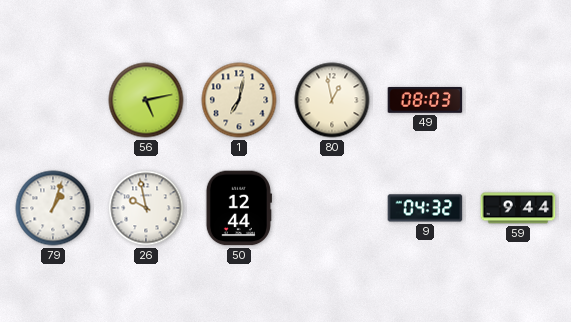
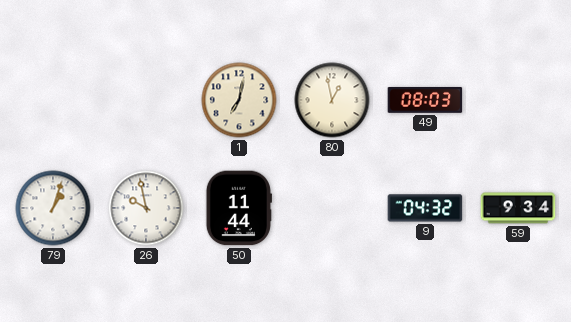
56: 5:13 -> none (146, 100)
50: 12:44 -> 11:44 (239, 208)
59: 9:44 -> 9:34 (518, 208)
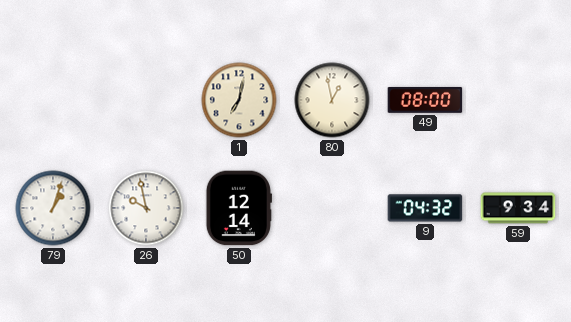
49: 08:03 -> 08:00 (425, 100)
50: 11:44 -> 12:14 (239, 208)
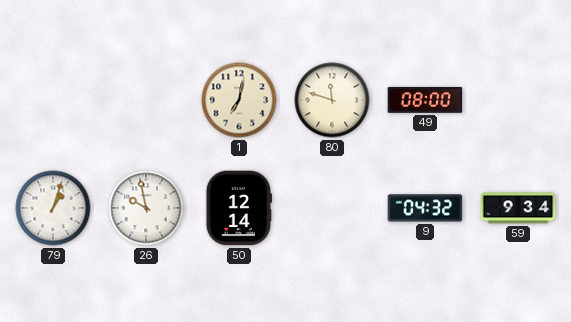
80: 12:58 -> 11:48 (332, 100)
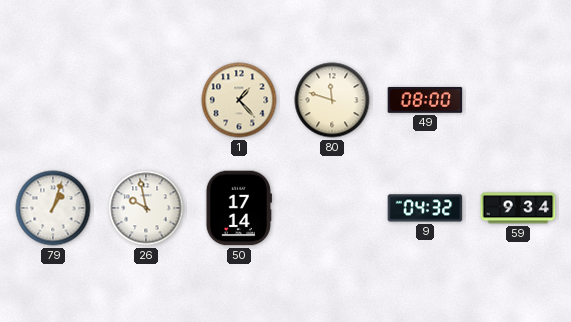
1: 7:02 -> 1:23 (239, 100)
50: 12:14 -> 17:14 (239, 208)
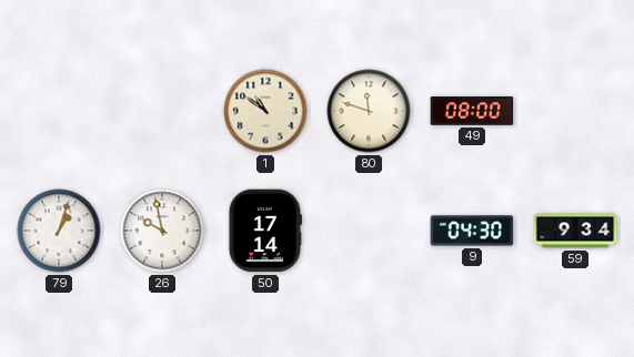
1: 1:23 -> 10:51 (265, 111)
9: 04:32 -> 04:30 (472, 231)
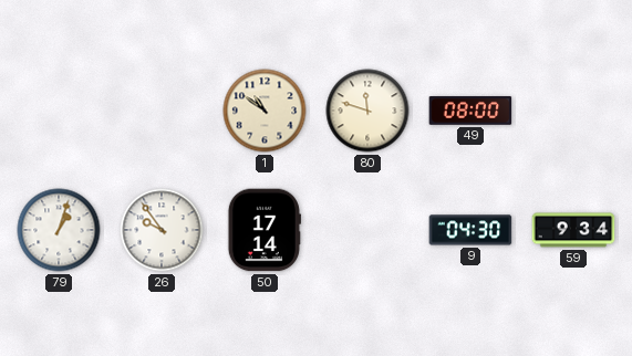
26: 9:58 -> 9:54 (162, 230)
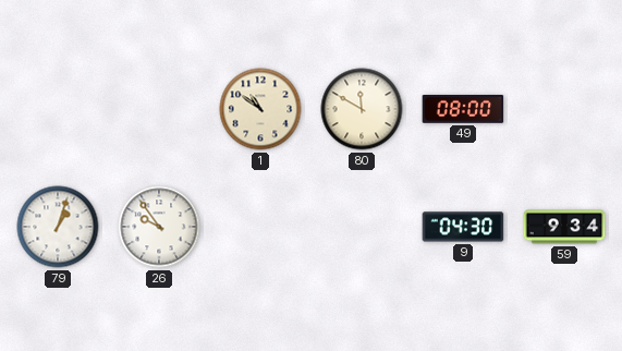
80: 11:48 -> 11:50 (362, 109)
50: 17:14 -> none (265, 230)
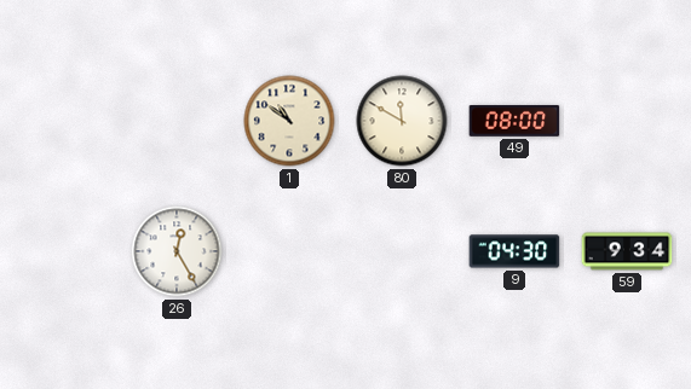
79: 1:03 -> none (58, 227)
26: 9:54 -> 12:25 (177, 251)
